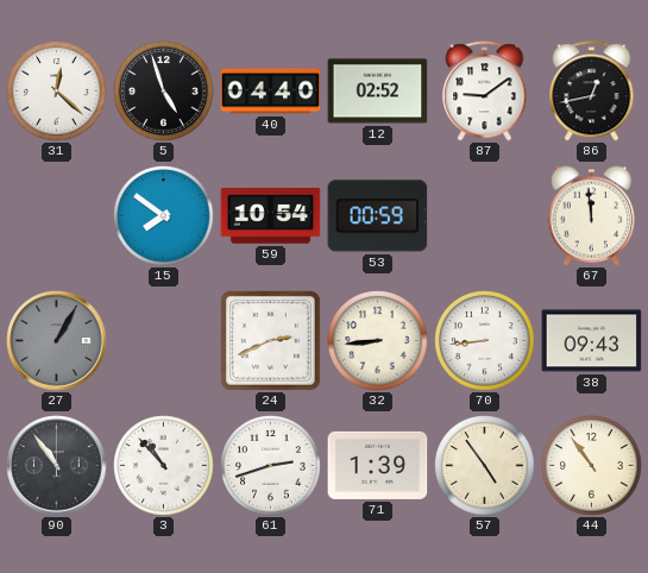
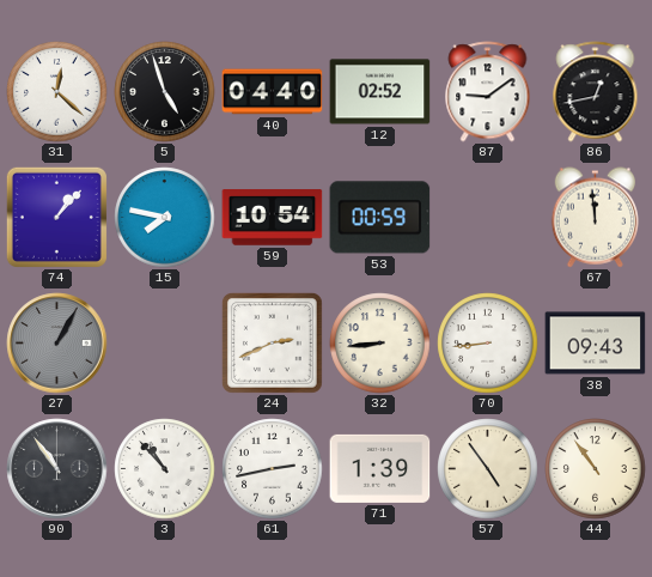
74: none -> 1:07 (56, 217)
15: 7:51 -> 7:47 (165, 218)
61: 2:42 -> 2:43 (273, 469)
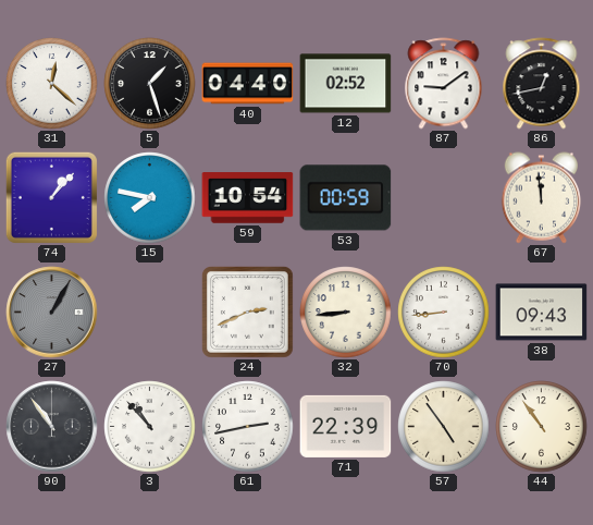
5: 4:57 -> 1:27 (150, 84)
71: 1:39 -> 22:39 (346, 426)
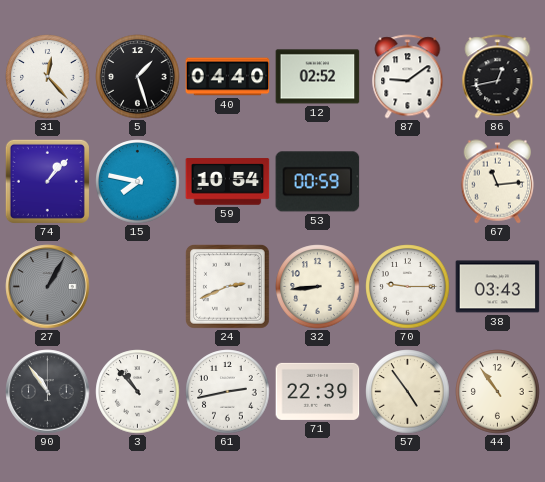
31: 12:22 -> 12:23 (48, 77)
67: 11:59 -> 11:14 (497, 182)
70: 8:44 -> 9:15 (408, 287)
38: 09:43 -> 03:43 (498, 287)
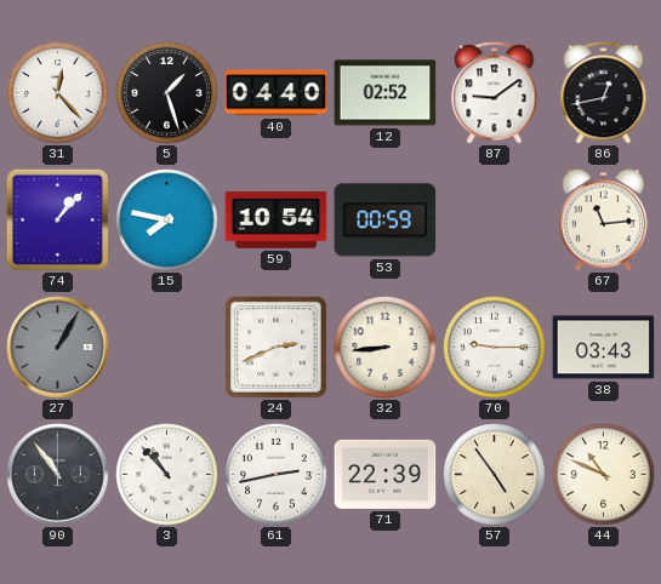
44: 10:54 -> 10:49 (604, 475)
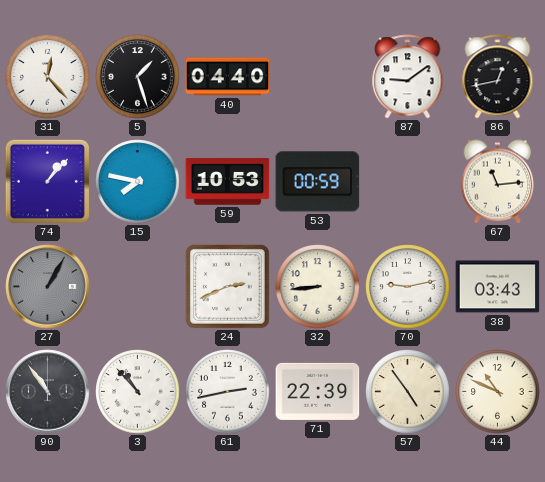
12: 02:52 -> none (386, 93)
59: 10:54 -> 10:53 (228, 182)
70: 9:15 -> 9:13 (408, 287)
